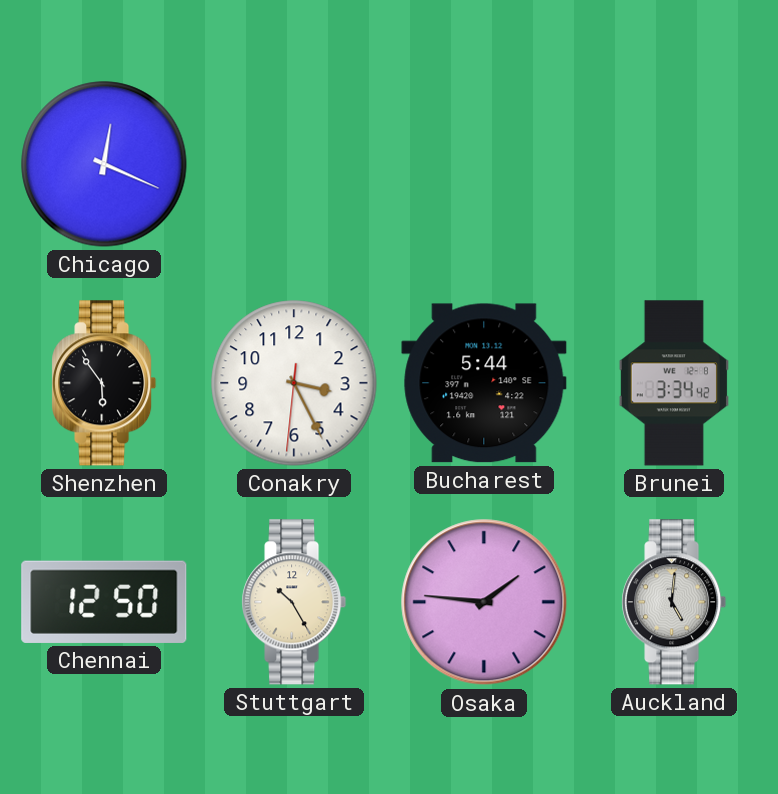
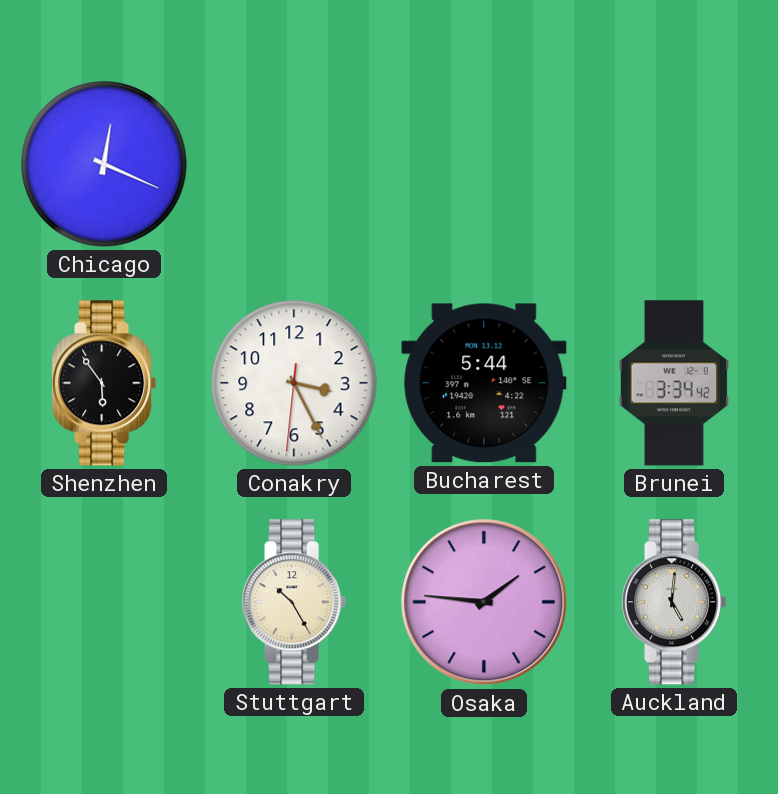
Chennai: 12:50 -> none (104, 602)
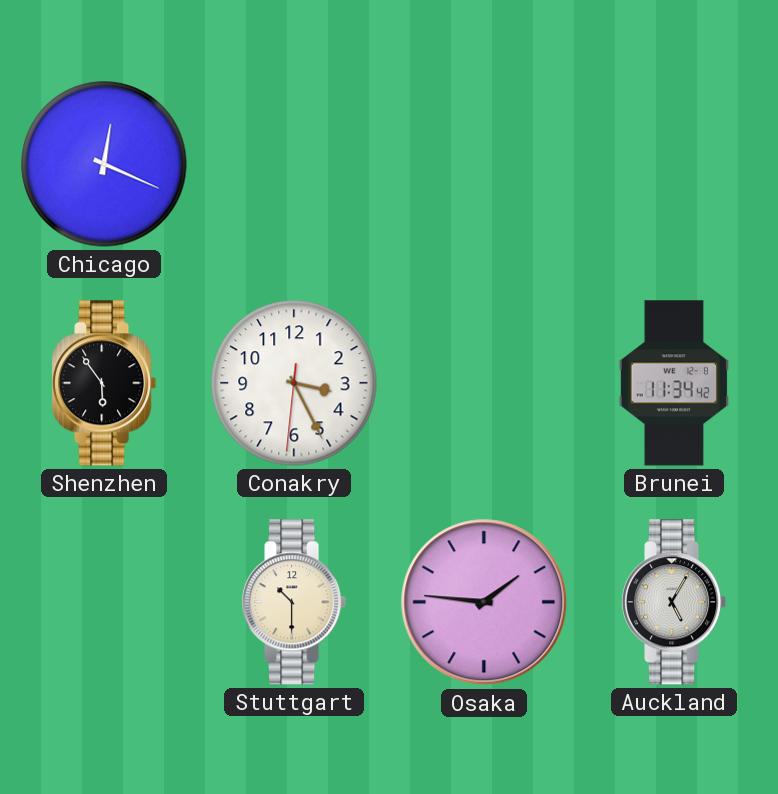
Bucharest: 5:44 -> none (484, 383)
Brunei: 3:34 -> 11:34 (674, 383)
Stuttgart: 10:25 -> 10:30 (294, 602)
Auckland: 5:01 -> 5:05 (674, 602)
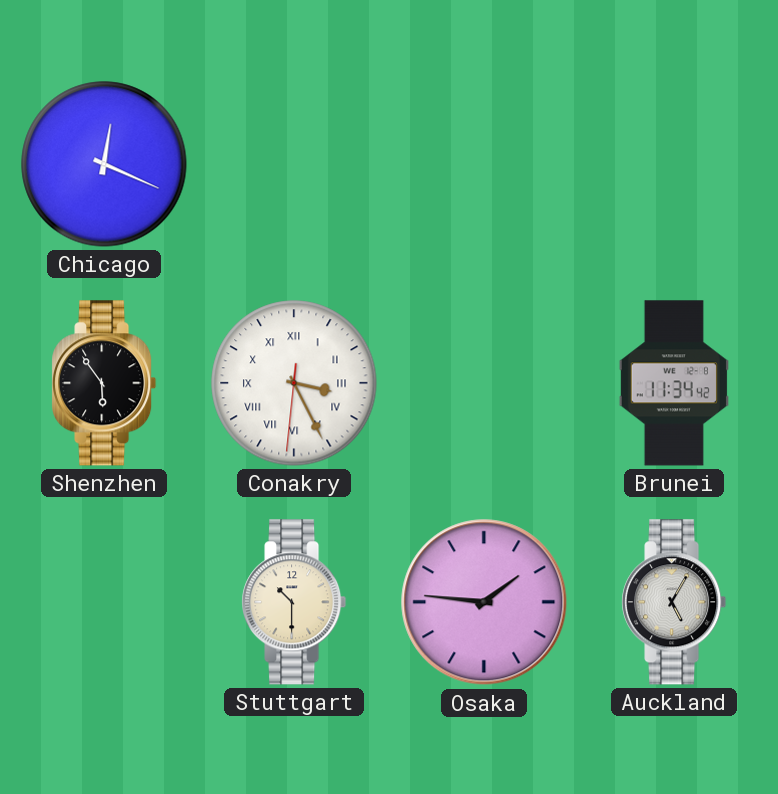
Conakry numerals: Arabic -> Roman (294, 383)
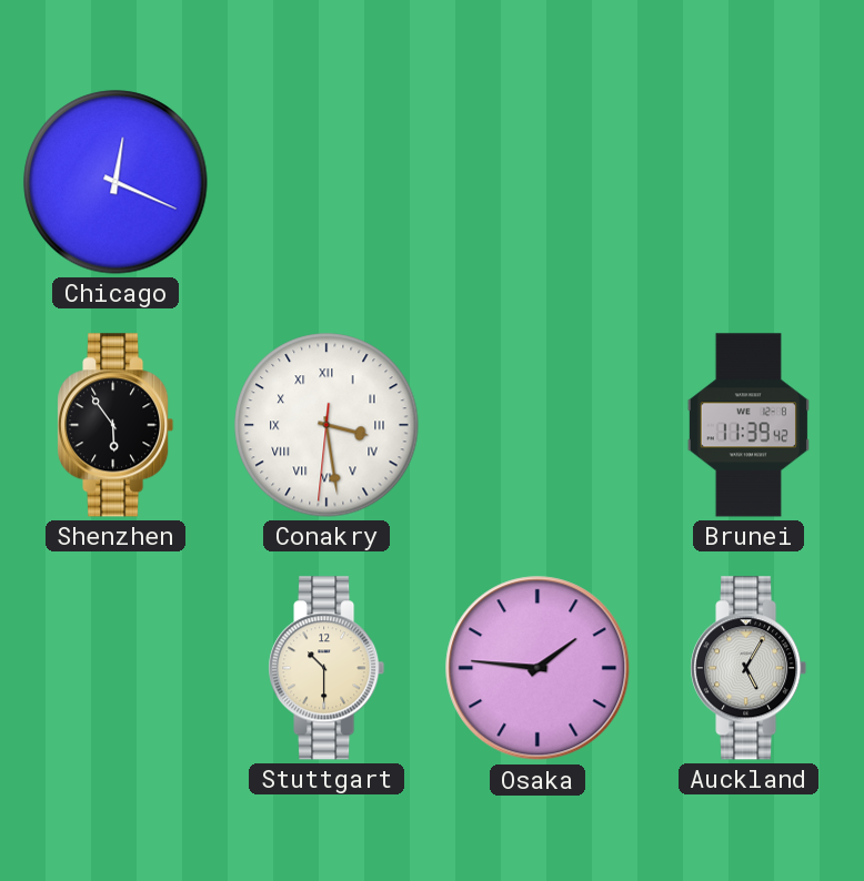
Conakry: 3:25 -> 3:28 (326, 425)
Brunei: 11:34 -> 11:39 (749, 425)
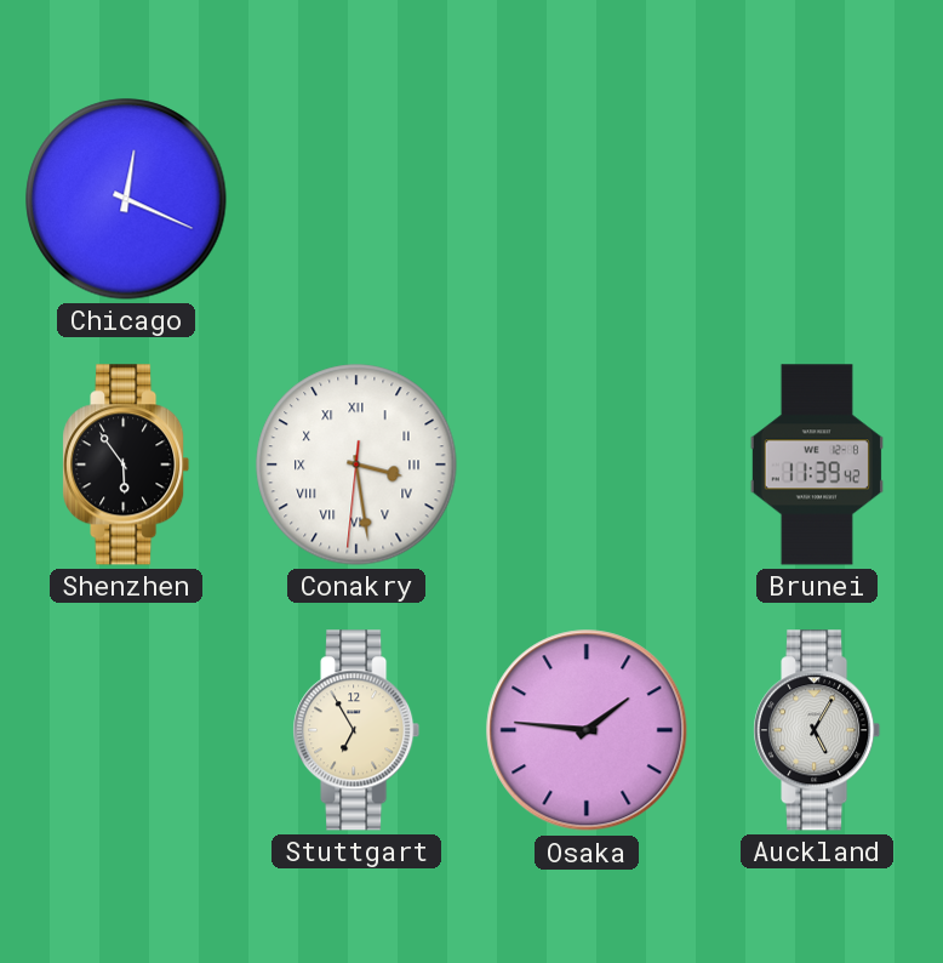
Stuttgart: 10:30 -> 6:55 (356, 730)
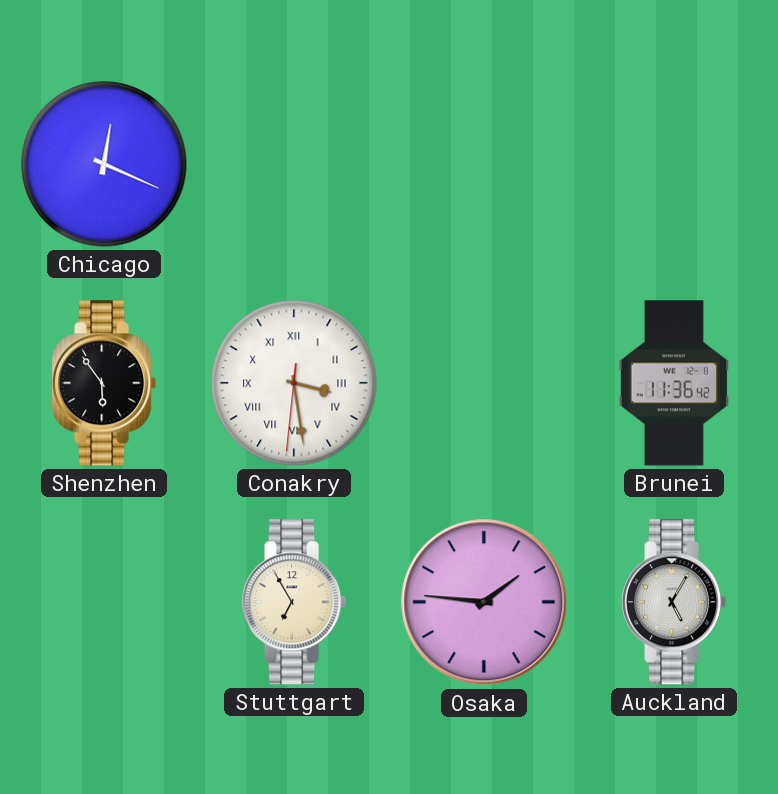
Brunei: 11:39 -> 11:36 (674, 383)
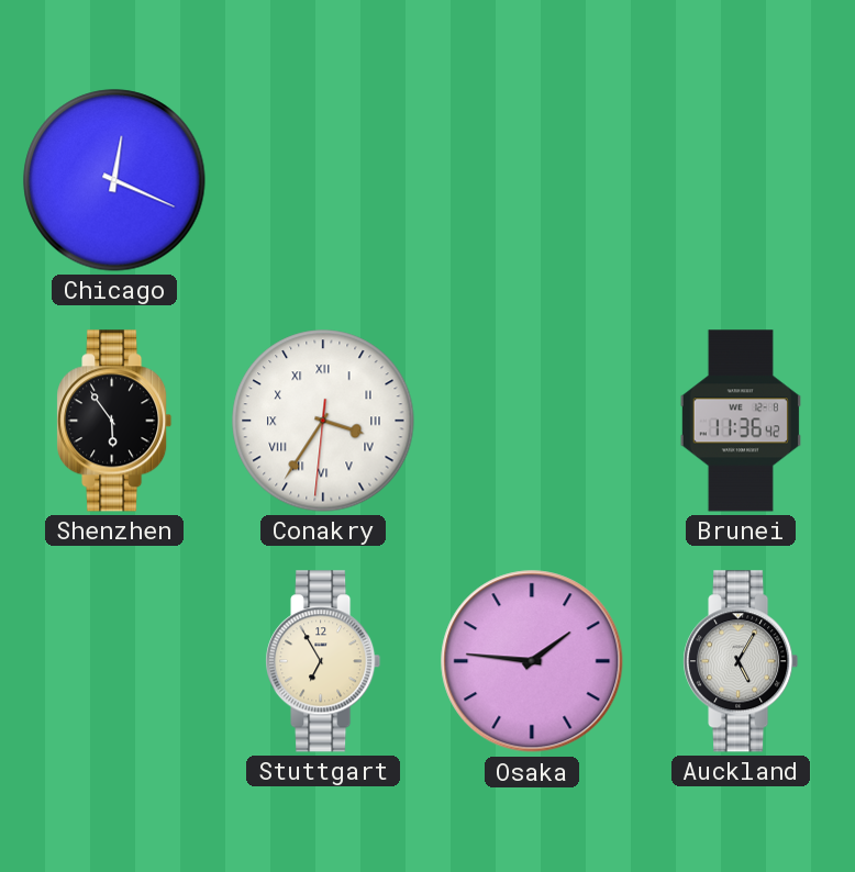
Conakry: 3:28 -> 3:35 (323, 421)
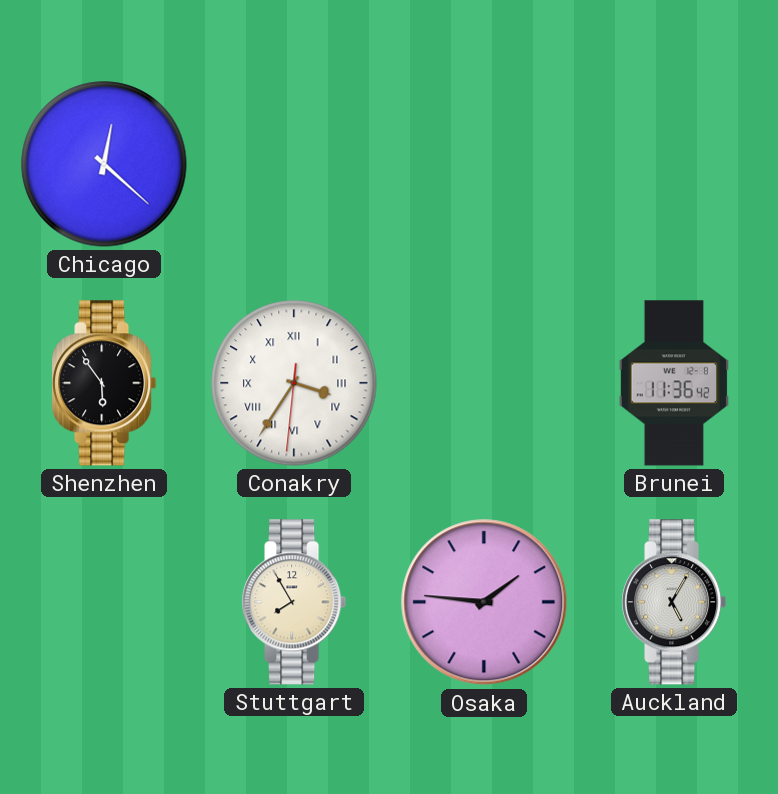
Chicago: 12:19 -> 12:22 (104, 164)
Stuttgart: 6:55 -> 7:55 (294, 602)
